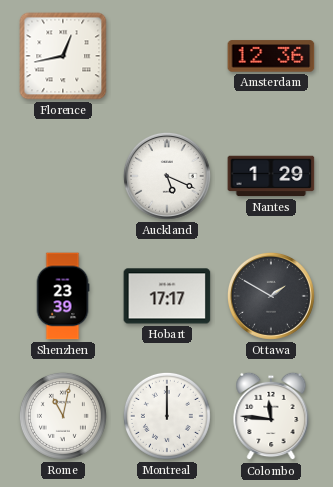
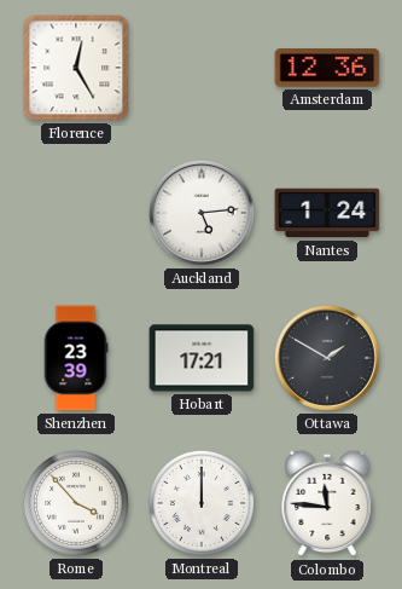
Florence: 12:43 -> 12:25 (76, 68)
Auckland: 5:19 -> 5:14 (202, 213)
Nantes: 1:29 -> 1:24 (327, 213)
Hobart: 17:17 -> 17:21 (202, 358)
Rome: 11:02 -> 3:53 (76, 503)
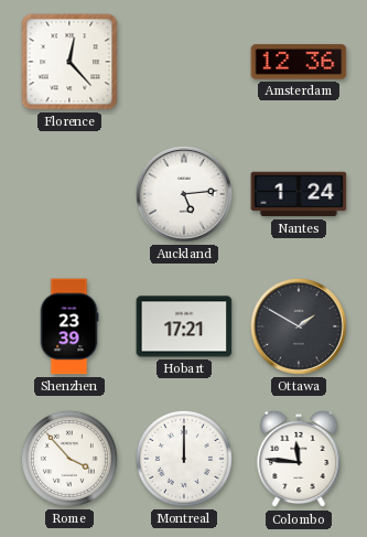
Florence: 12:25 -> 12:23 (69, 62)
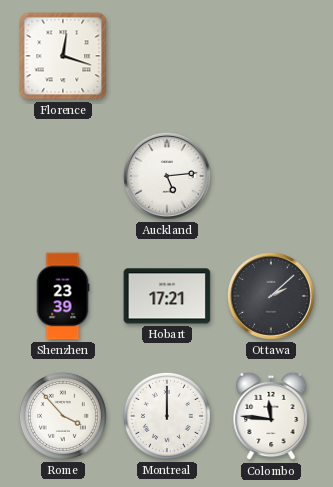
Florence: 12:23 -> 12:18 (63, 56)
Amsterdam: 12:36 -> none (299, 62)
Nantes: 1:24 -> none (299, 194)
Ottawa: 1:50 -> 2:08 (271, 296)
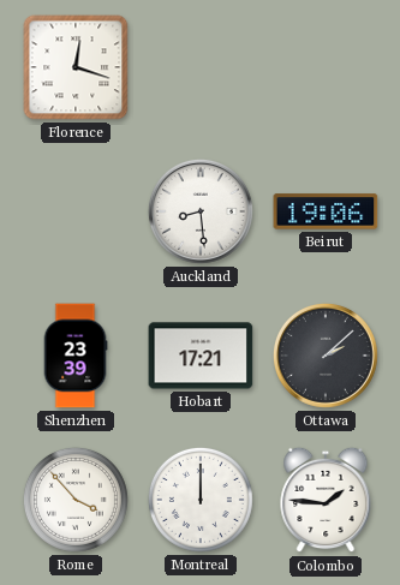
Auckland: 5:14 -> 8:29 (201, 211)
Beirut: none -> 19:06 (326, 211)
Colombo: 11:46 -> 1:46 (326, 500)
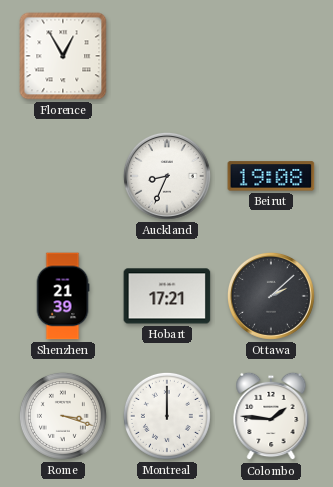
Florence: 12:18 -> 12:55 (63, 56)
Auckland: 8:29 -> 8:34 (167, 176)
Beirut: 19:06 -> 19:08 (271, 176)
Shenzhen: 23:39 -> 21:39 (63, 296)
Rome: 3:53 -> 3:18 (63, 416)
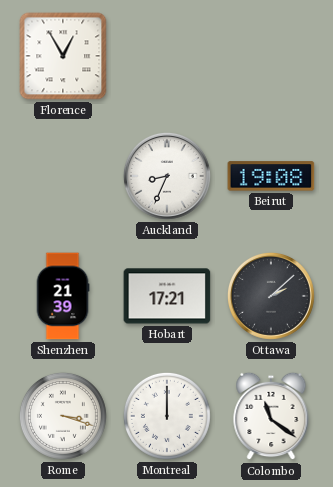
Colombo: 1:46 -> 11:21 (271, 416)
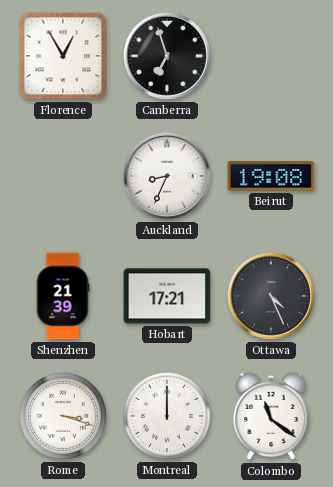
Canberra: none -> 6:57 (167, 56)
Ottawa: 2:08 -> 4:26 (271, 296)
